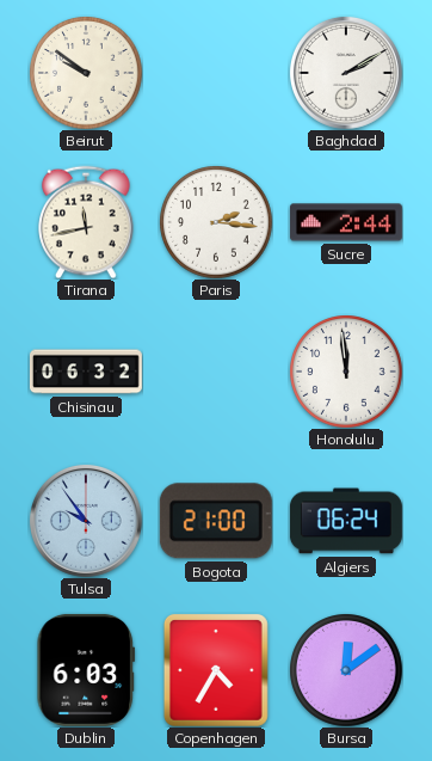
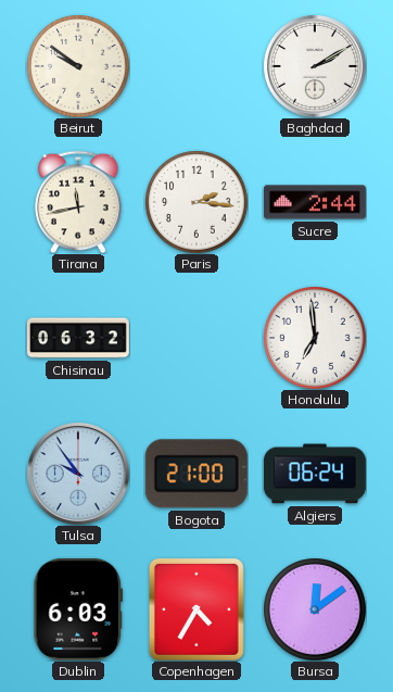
Honolulu: 11:59 -> 6:59 (315, 338)
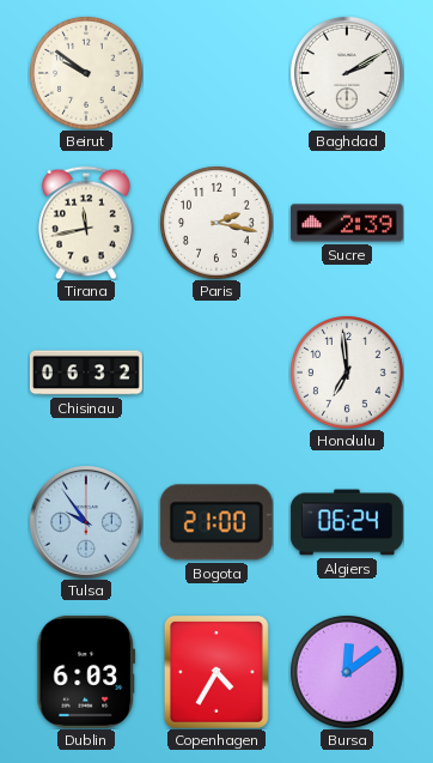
Paris: 2:16 -> 2:17 (216, 223)
Sucre: 2:44 -> 2:39 (347, 223)
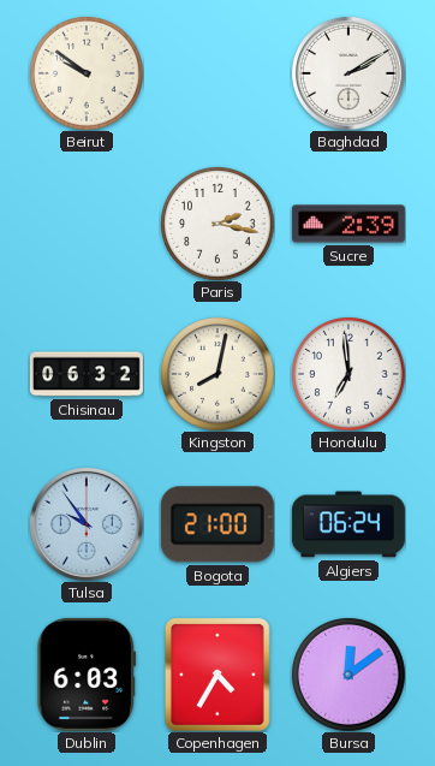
Tirana: 11:43 -> none (86, 223)
Kingston: none -> 8:02 (218, 374)
